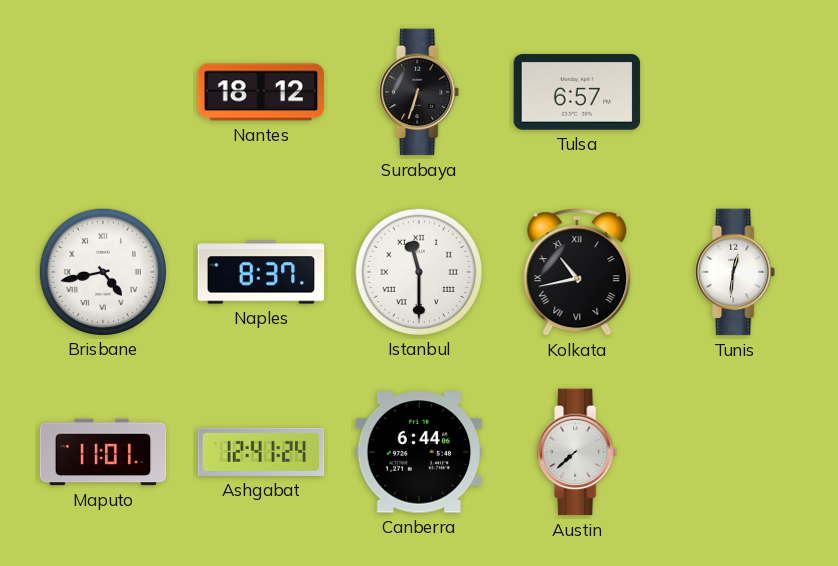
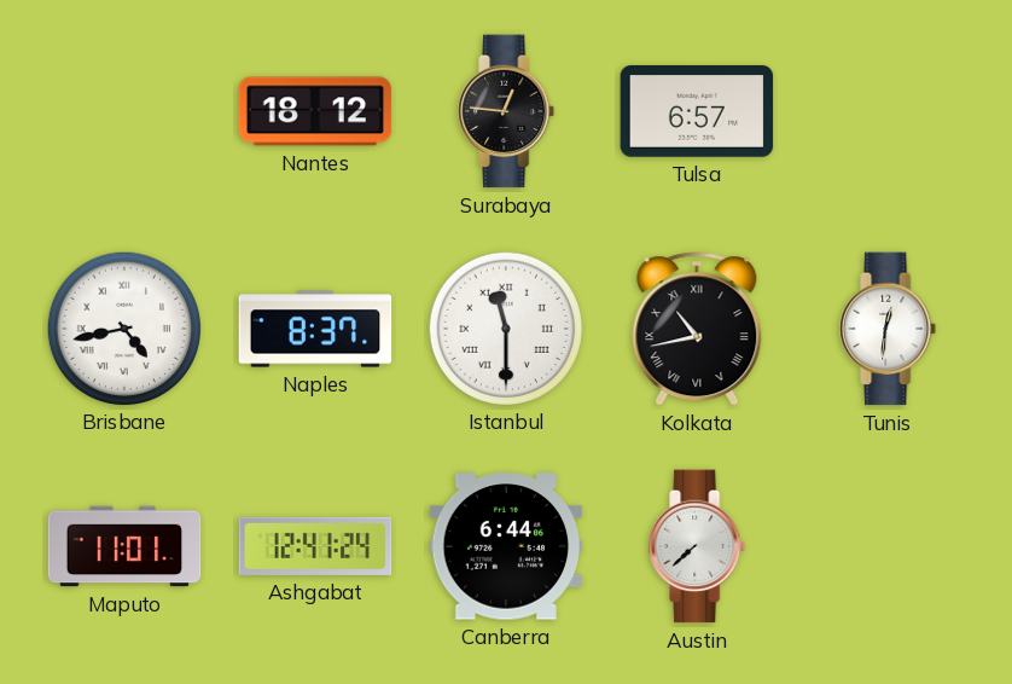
Surabaya: 6:33 -> 12:46 (507, 111)
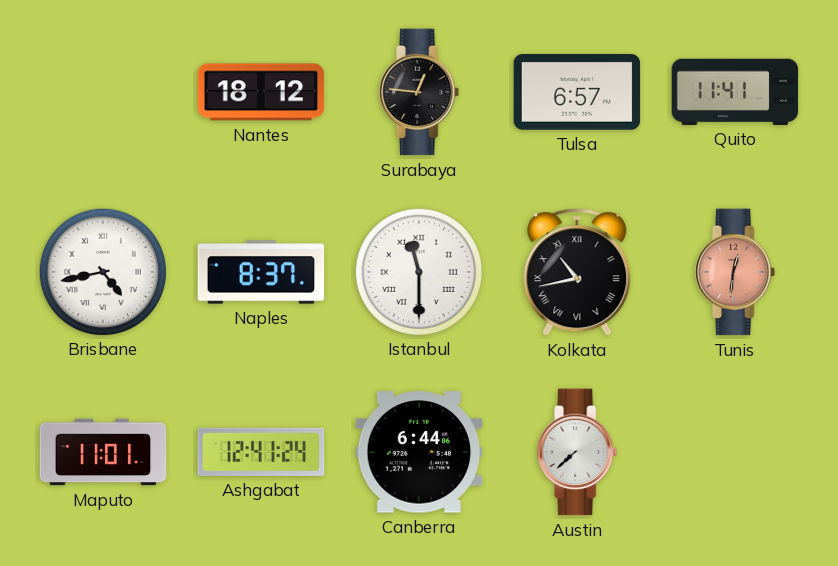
Quito: none -> 11:41 (735, 92)
Tunis dial: white -> salmon (736, 272)
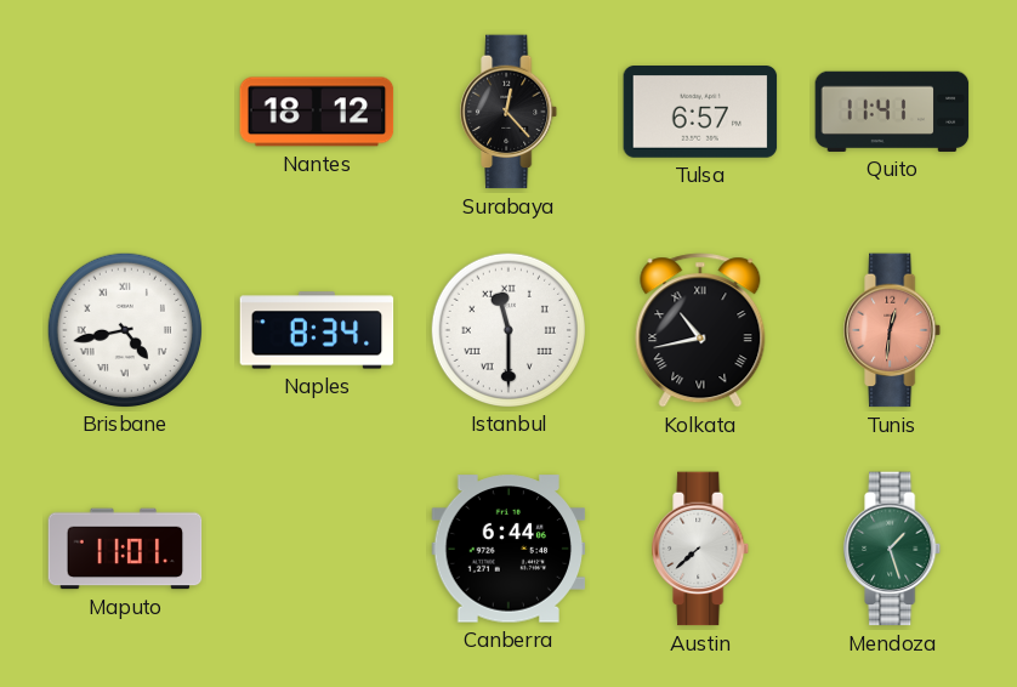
Surabaya: 12:46 -> 12:23 (510, 112)
Naples: 8:37 -> 8:34 (317, 330)
Ashgabat: 12:41 -> none (261, 452)
Mendoza: none -> 1:27 (893, 549)
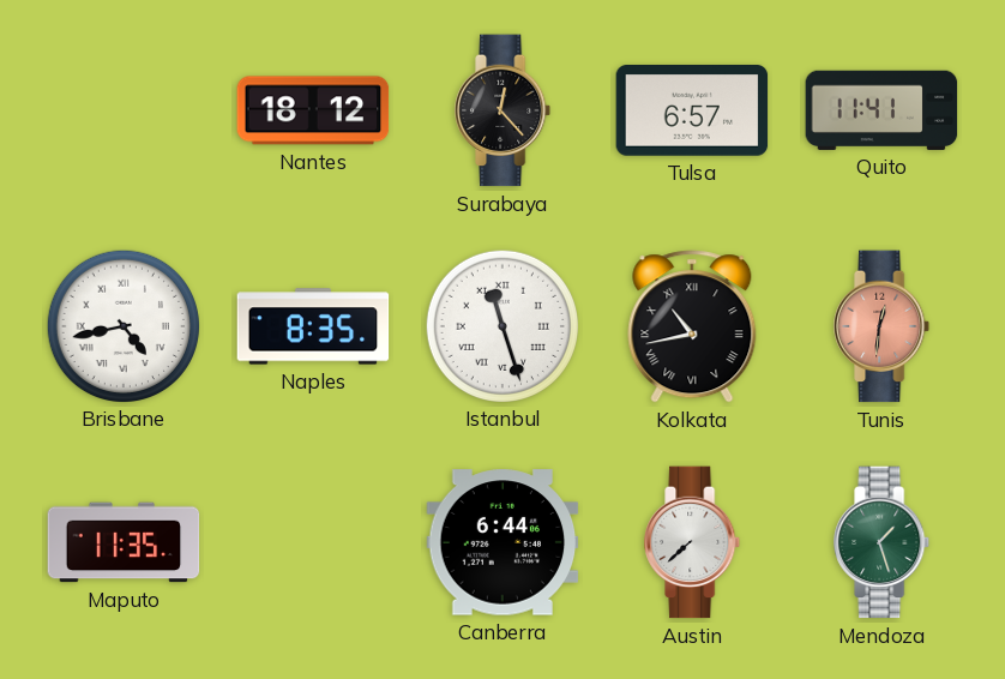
Naples: 8:34 -> 8:35 (313, 326)
Istanbul: 11:30 -> 11:27 (501, 325)
Maputo: 11:01 -> 11:35 (124, 542)
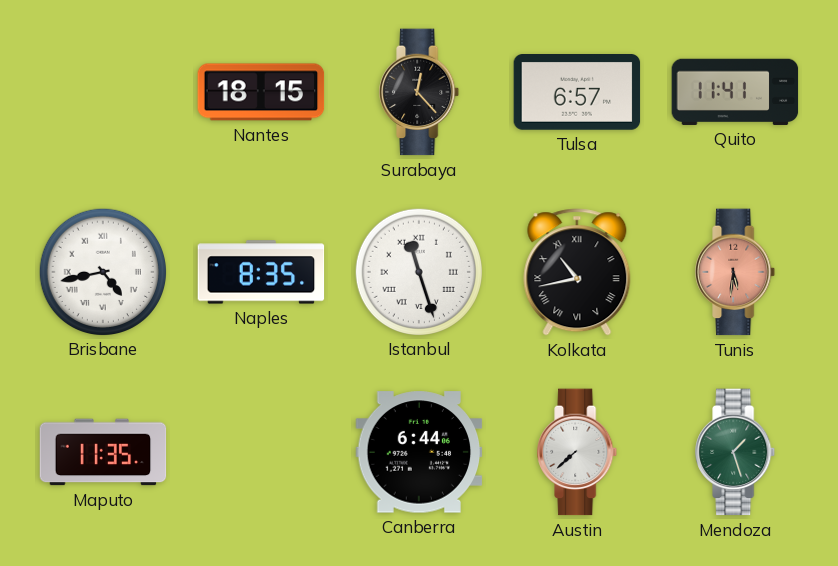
Nantes: 18:12 -> 18:15 (261, 92)
Tunis: 12:31 -> 5:31 (736, 272)
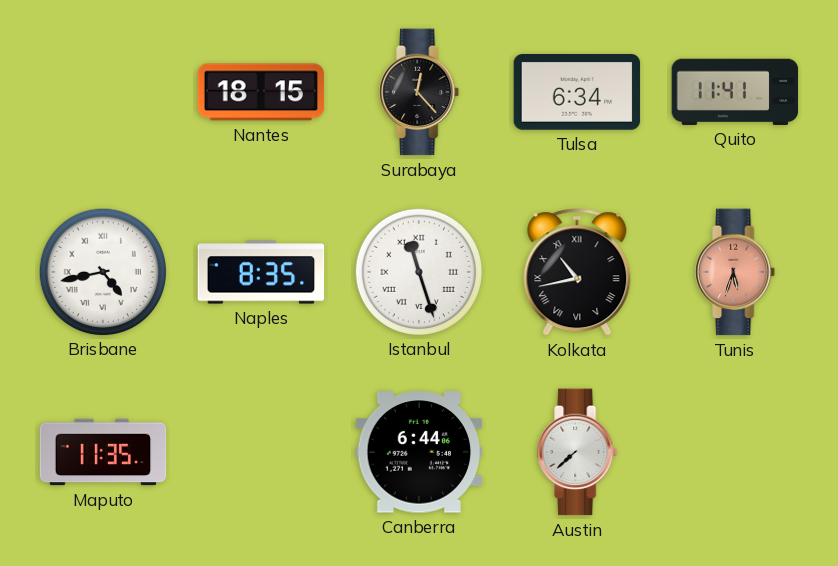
Tulsa: 6:57 -> 6:34 (577, 93)
Tunis: 5:31 -> 5:33 (736, 272)
Mendoza: 1:27 -> none (736, 452)
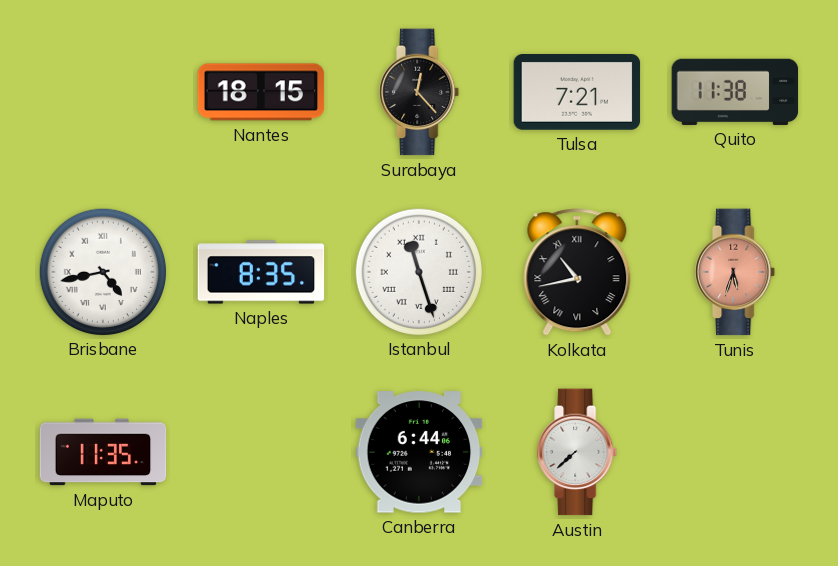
Tulsa: 6:34 -> 7:21 (577, 93)
Quito: 11:41 -> 11:38 (735, 92)
